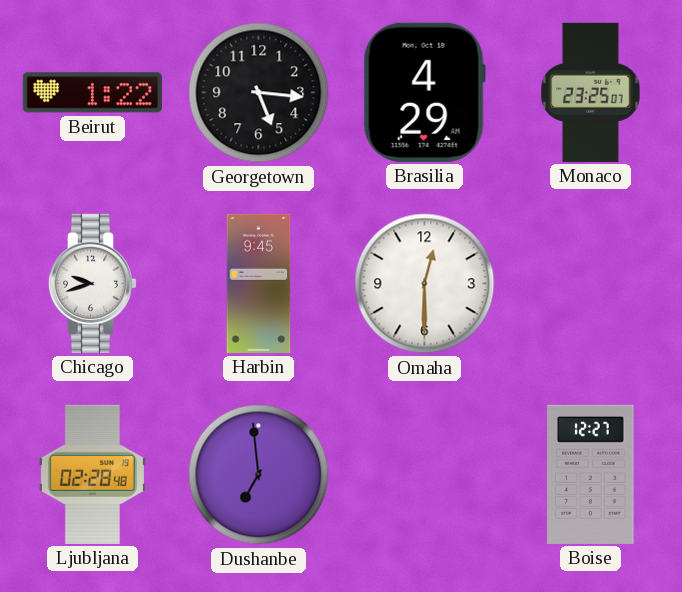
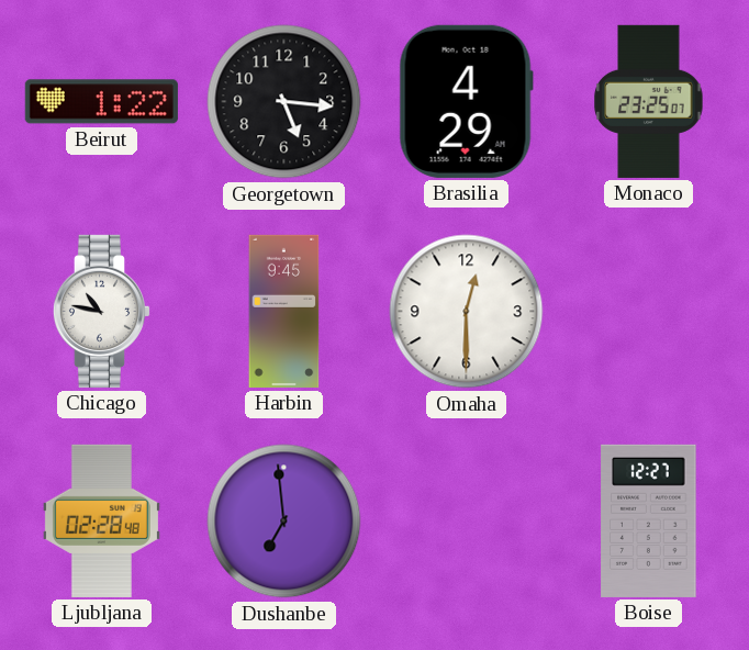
Chicago: 9:42 -> 10:47 (102, 311)
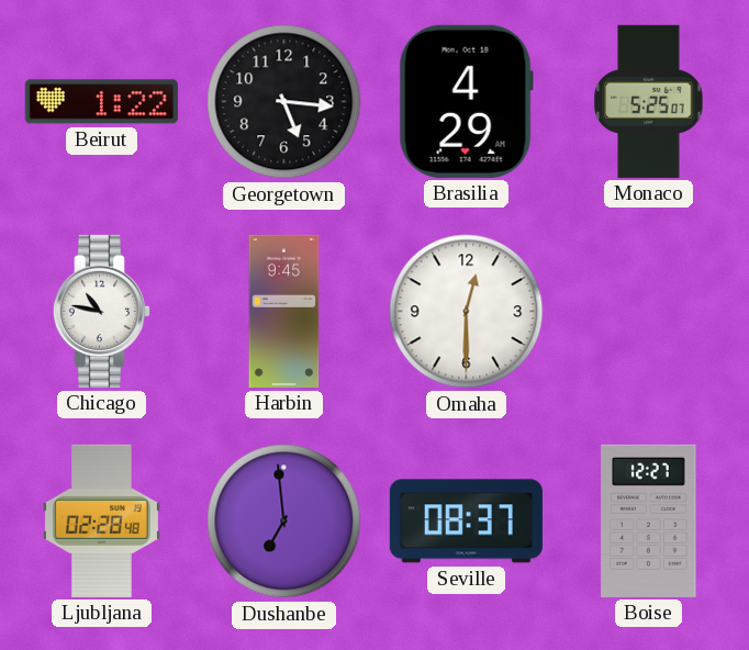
Monaco: 23:25 -> 5:25 (649, 101)
Seville: none -> 08:37 (466, 522)
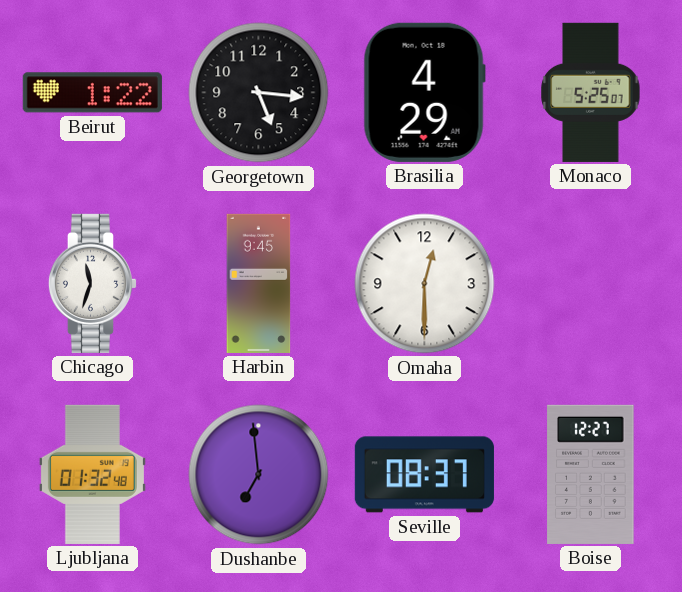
Chicago: 10:47 -> 11:33 (93, 283)
Ljubljana: 02:28 -> 01:32 (92, 474)
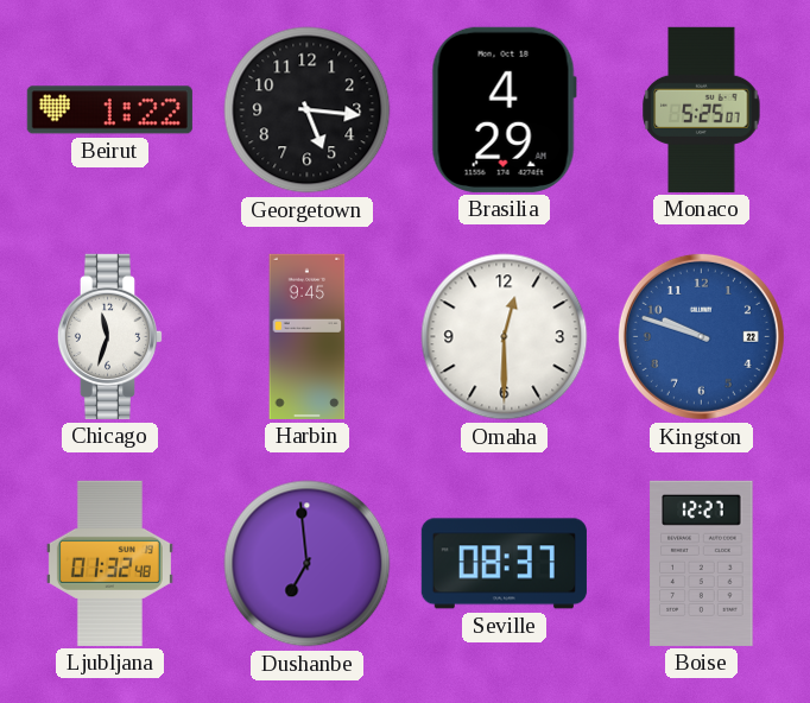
Kingston: none -> 9:48 (701, 336)
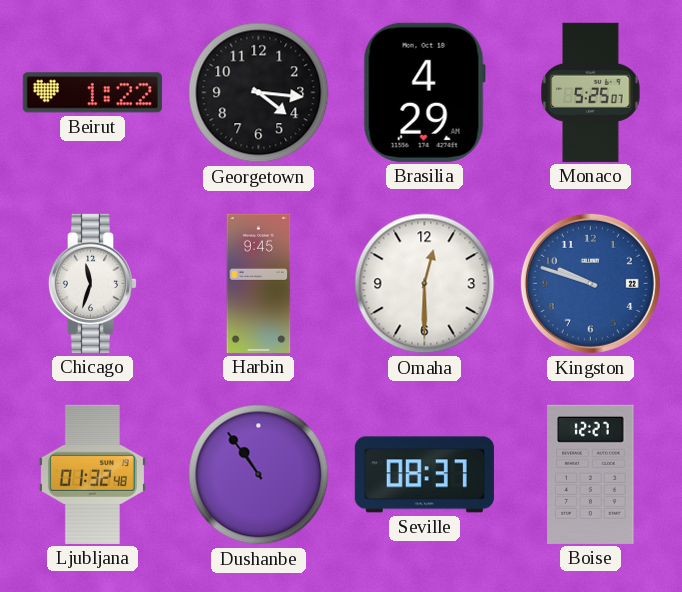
Georgetown: 5:16 -> 4:16 (259, 93)
Dushanbe: 6:59 -> 10:54 (259, 475)
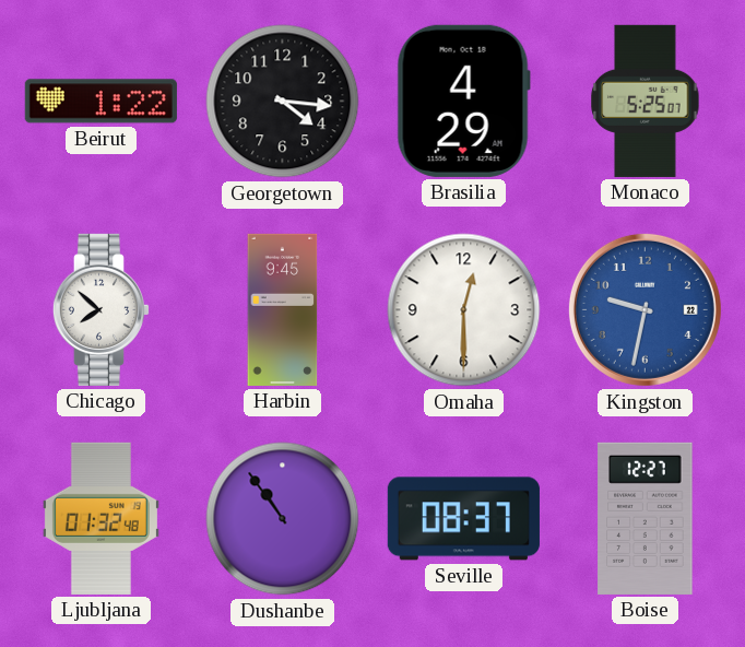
Chicago: 11:33 -> 7:52 (102, 309)
Kingston: 9:48 -> 9:32 (645, 309)
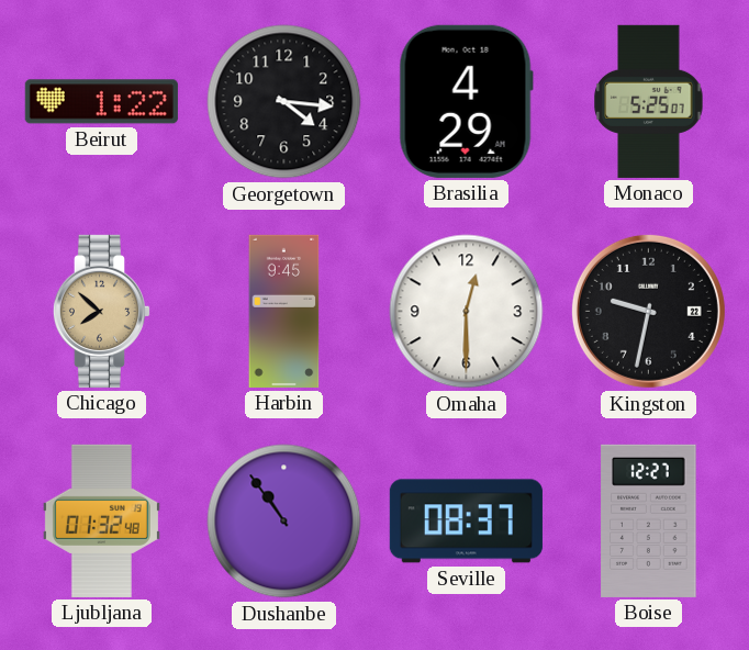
Chicago dial: white -> champagne (102, 311)
Kingston dial: blue -> black (648, 311)
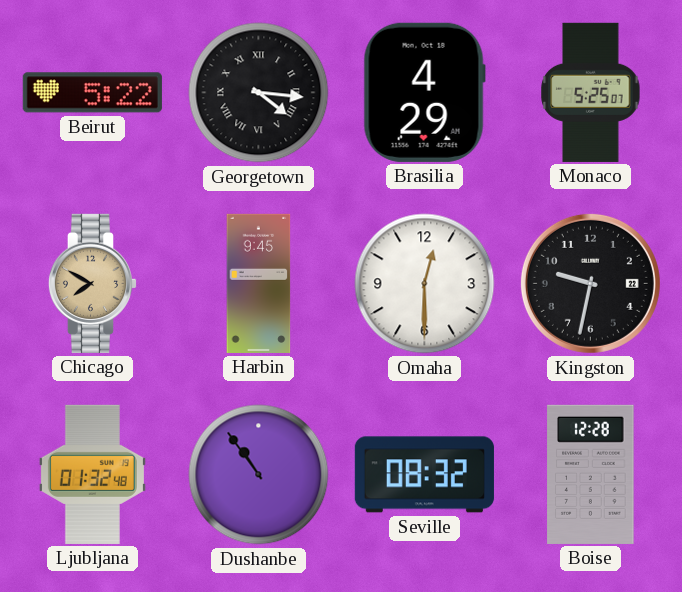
Beirut: 1:22 -> 5:22 (92, 93)
Georgetown numerals: Arabic -> Roman (259, 93)
Chicago: 7:52 -> 7:50 (93, 283)
Seville: 08:37 -> 08:32 (424, 475)
Boise: 12:27 -> 12:28 (591, 474)
